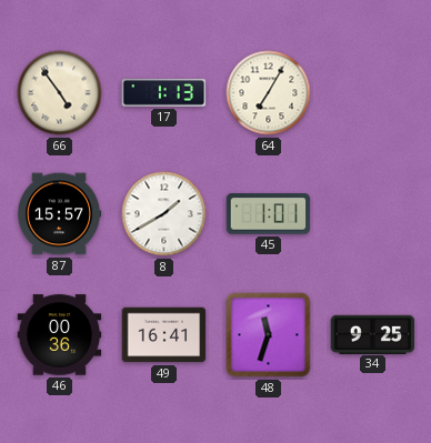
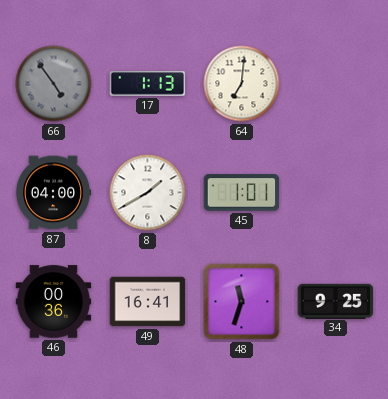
66 dial: cream -> grey (54, 84)
64: 7:05 -> 7:01 (242, 84)
87: 15:57 -> 04:00 (53, 193)
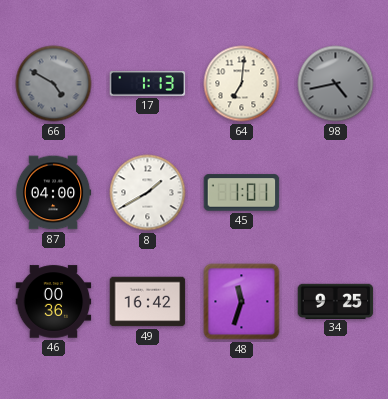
66: 4:54 -> 4:50 (54, 84)
98: none -> 4:43 (336, 84)
49: 16:41 -> 16:42 (148, 302)
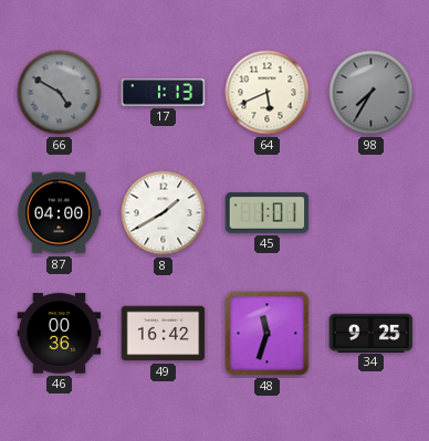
64: 7:01 -> 5:41 (268, 93)
98: 4:43 -> 7:35 (372, 93)
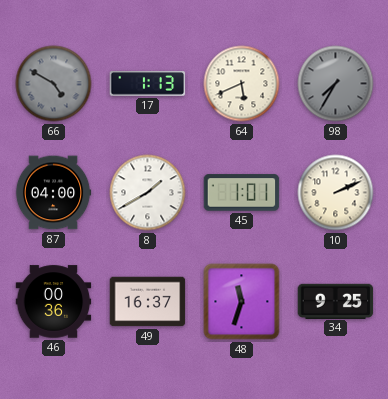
10: none -> 2:11 (336, 193)
49: 16:42 -> 16:37 (148, 302)
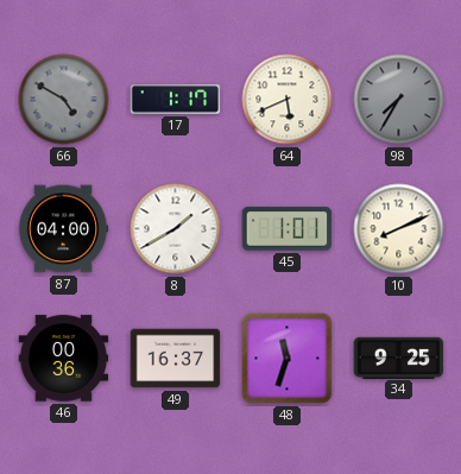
17: 1:13 -> 1:17 (176, 100)
10: 2:11 -> 8:11 (399, 229)
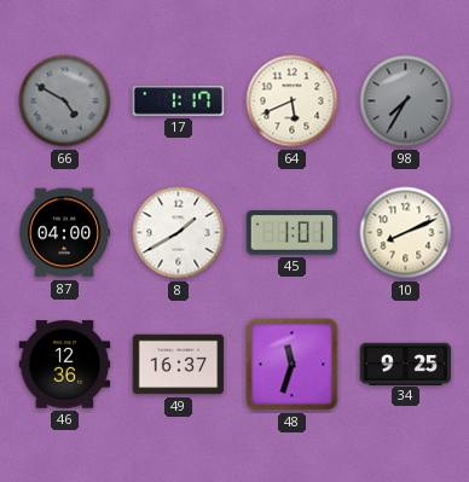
46: 00:36 -> 12:36 (65, 365)
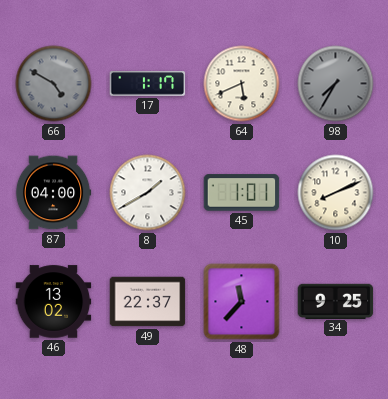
46: 12:36 -> 13:02 (54, 302)
49: 16:37 -> 22:37 (148, 302)
48: 11:33 -> 11:37 (242, 302)
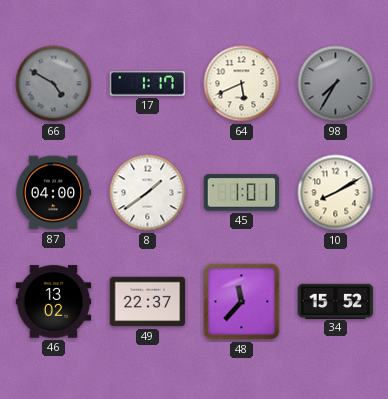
8: 1:40 -> 1:39 (148, 193)
10: 8:11 -> 8:10 (336, 193)
34: 9:25 -> 15:52 (336, 301)
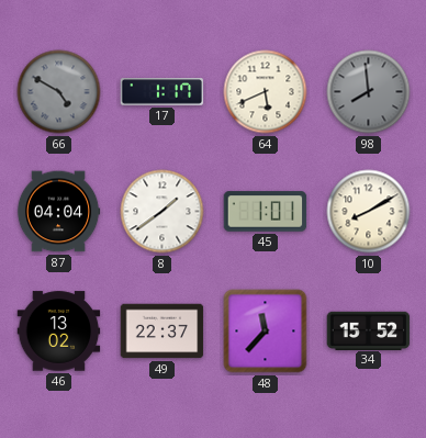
98: 7:35 -> 7:59 (369, 92)
87: 04:00 -> 04:04 (58, 212)
